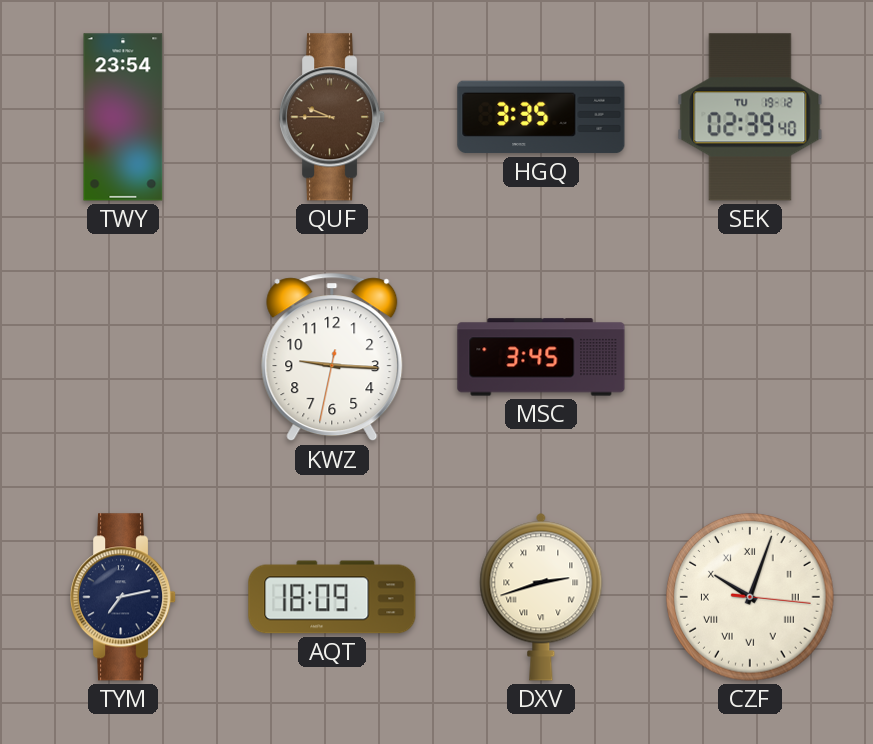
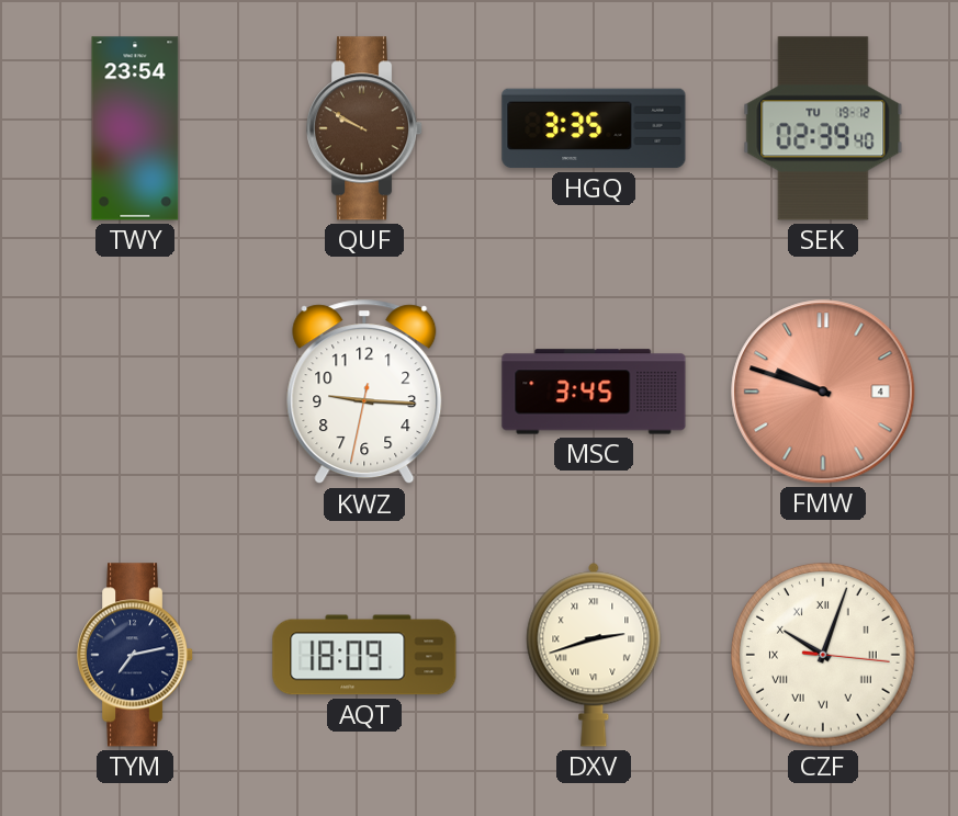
QUF: 9:45 -> 9:50 (365, 128)
FMW: none -> 9:48 (823, 392)
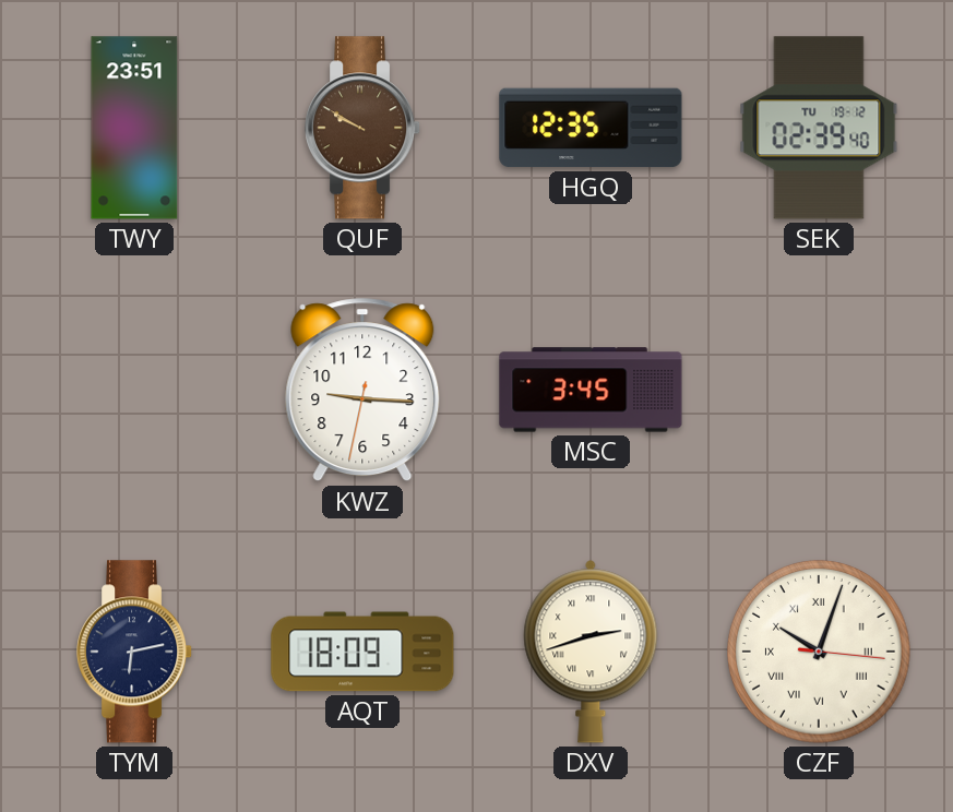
TWY: 23:54 -> 23:51 (134, 128)
HGQ: 3:35 -> 12:35 (591, 128)
FMW: 9:48 -> none (823, 392)
TYM: 7:13 -> 6:13 (135, 652)
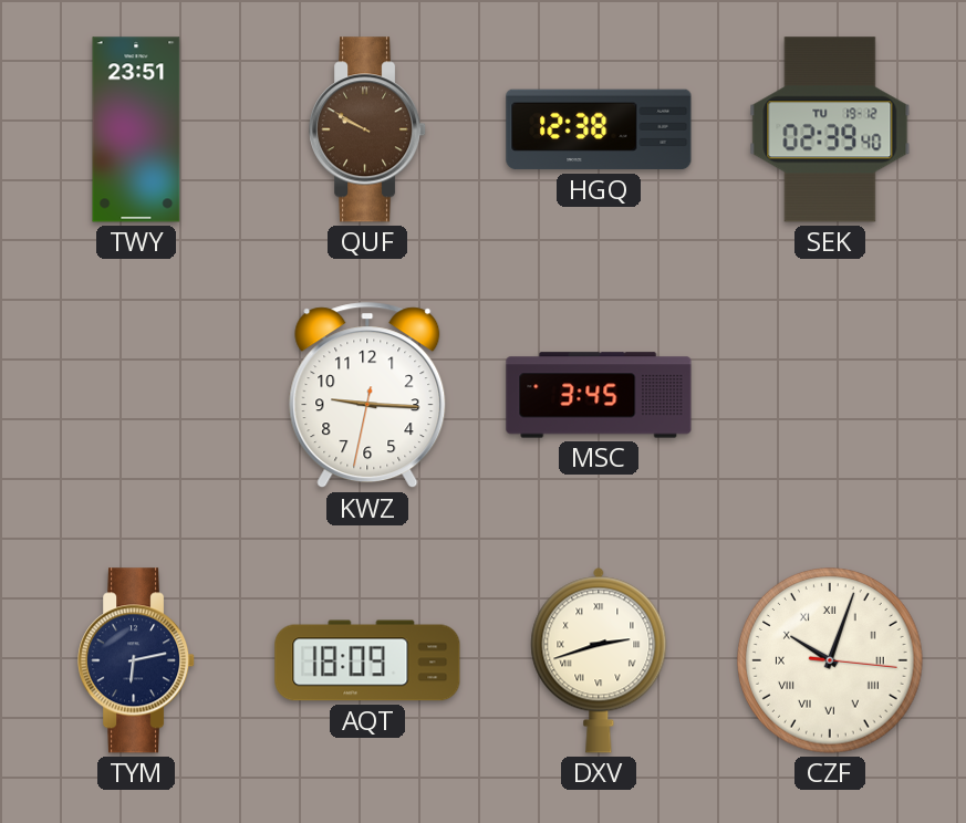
HGQ: 12:35 -> 12:38 (599, 129)
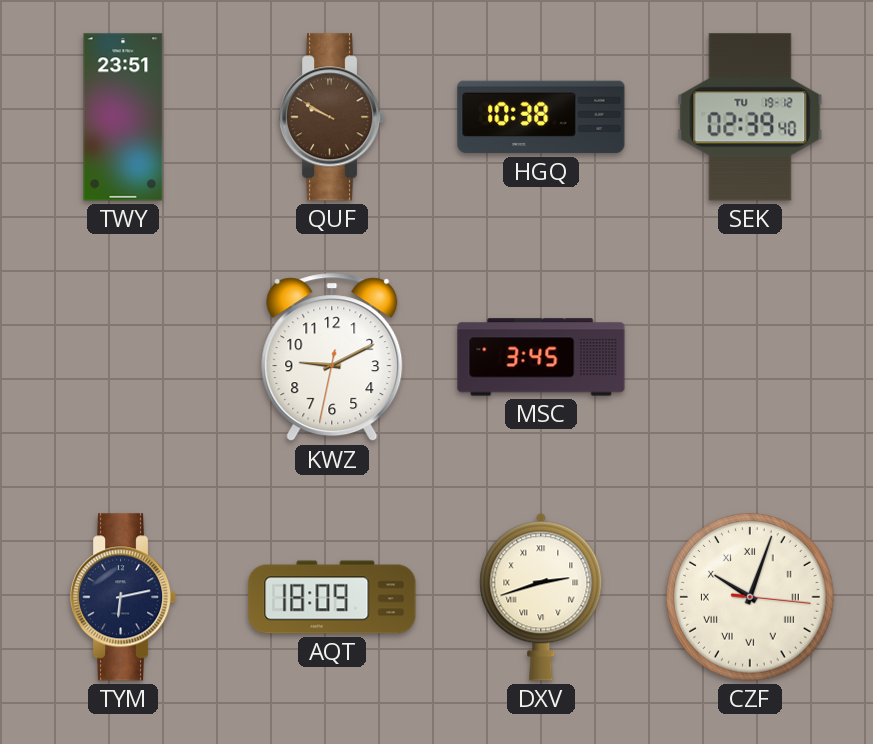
HGQ: 12:38 -> 10:38 (541, 117)
KWZ: 9:15 -> 9:10 (332, 358)
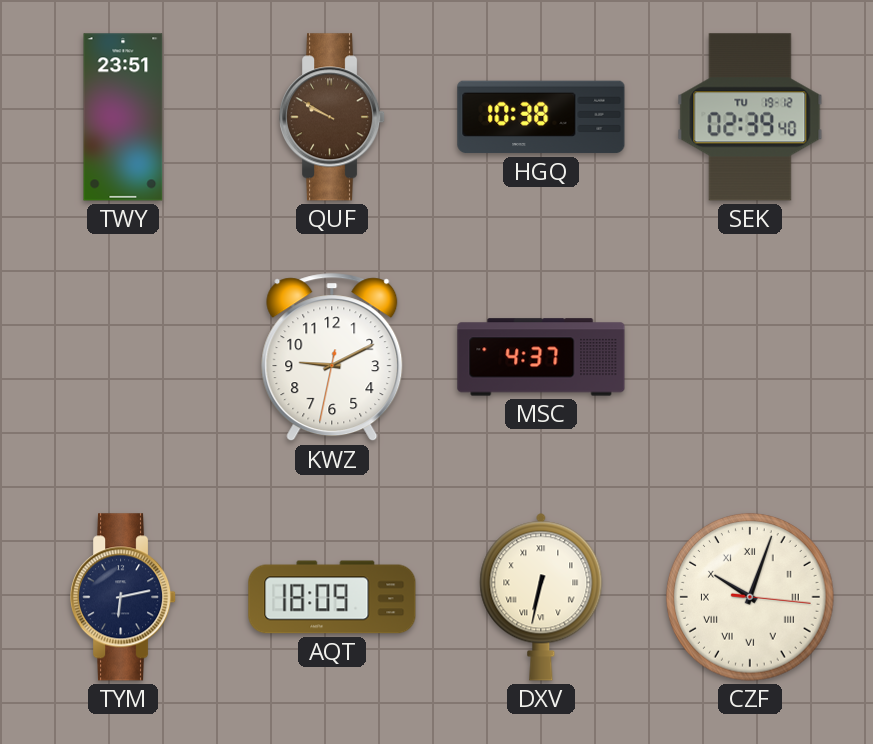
MSC: 3:45 -> 4:37 (541, 357)
DXV: 2:42 -> 6:32 (541, 597)
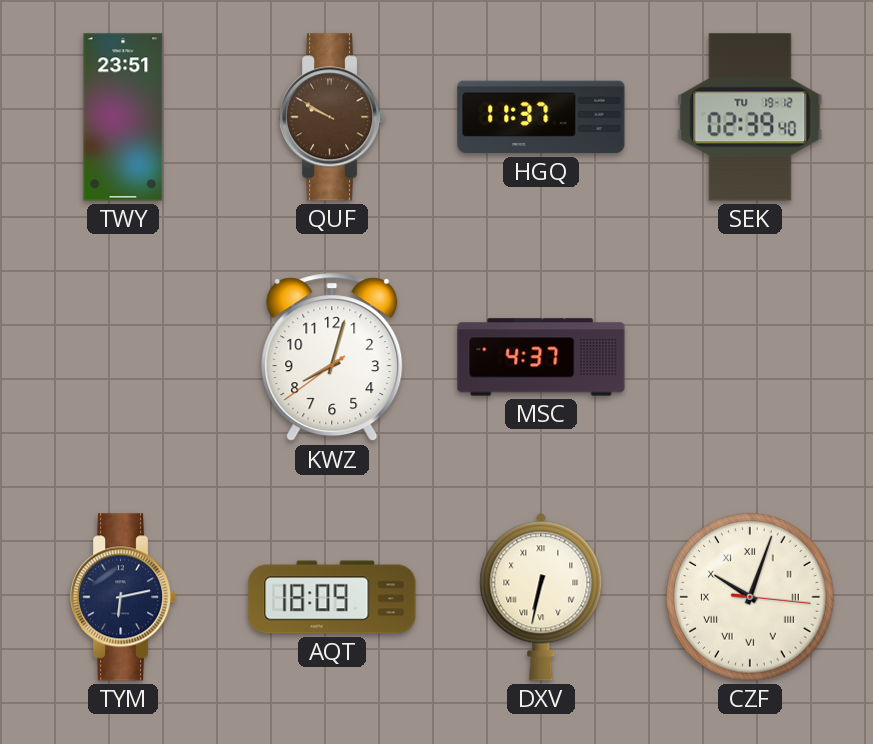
HGQ: 10:38 -> 11:37 (541, 117)
KWZ: 9:10 -> 8:02 (332, 358)
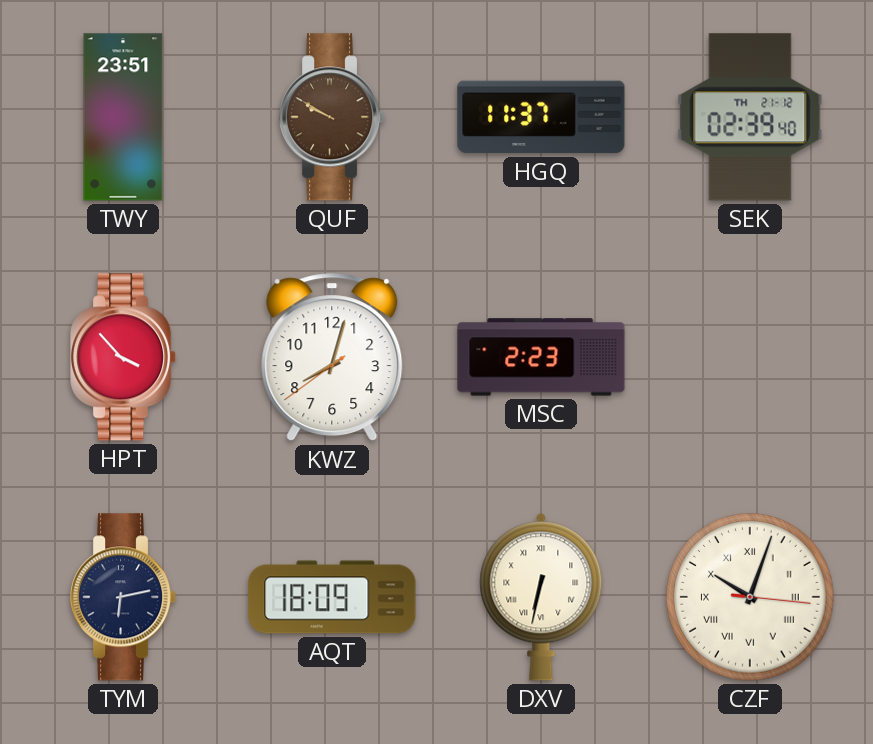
SEK date: TU 19-12 -> TH 21-12 (750, 117)
HPT: none -> 3:53 (124, 357)
MSC: 4:37 -> 2:23 (541, 357)
